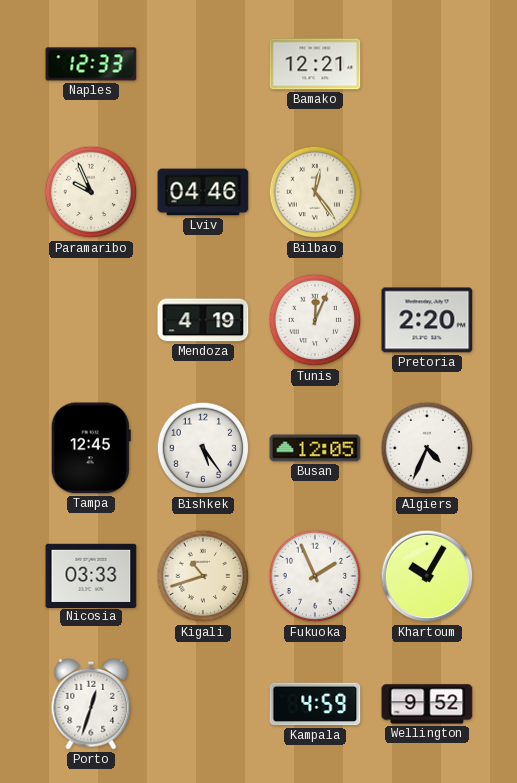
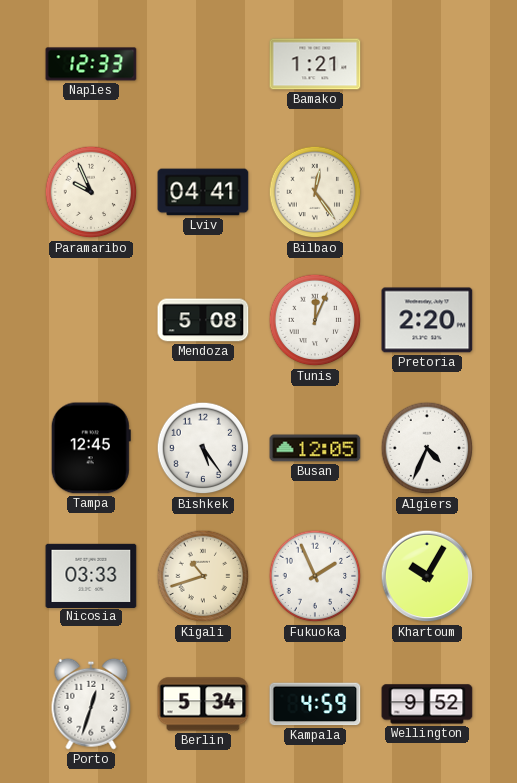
Bamako: 12:21 -> 1:21 (315, 64)
Lviv: 04:46 -> 04:41 (203, 192)
Mendoza: 4:19 -> 5:08 (203, 320)
Berlin: none -> 5:34 (203, 704)
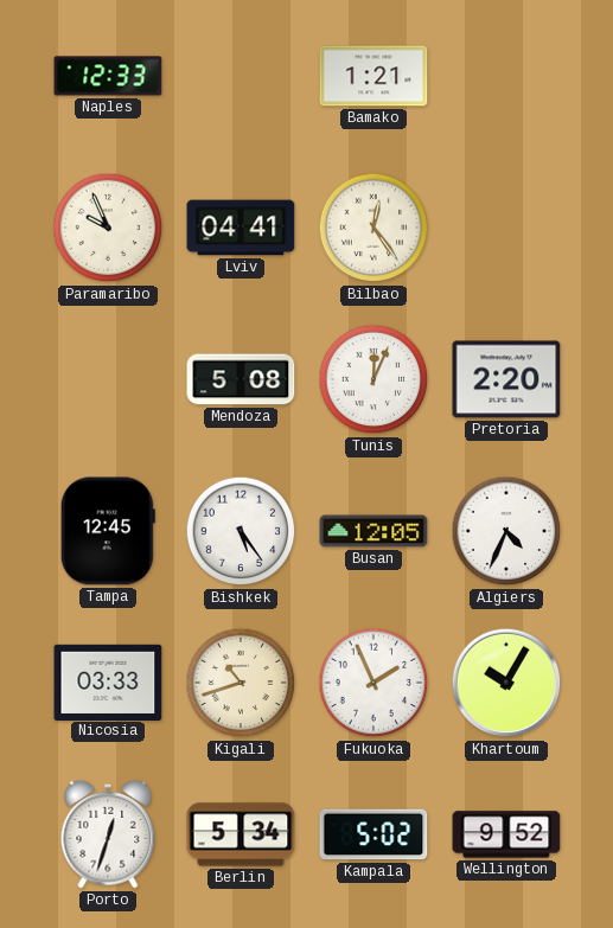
Kampala: 4:59 -> 5:02 (373, 834)
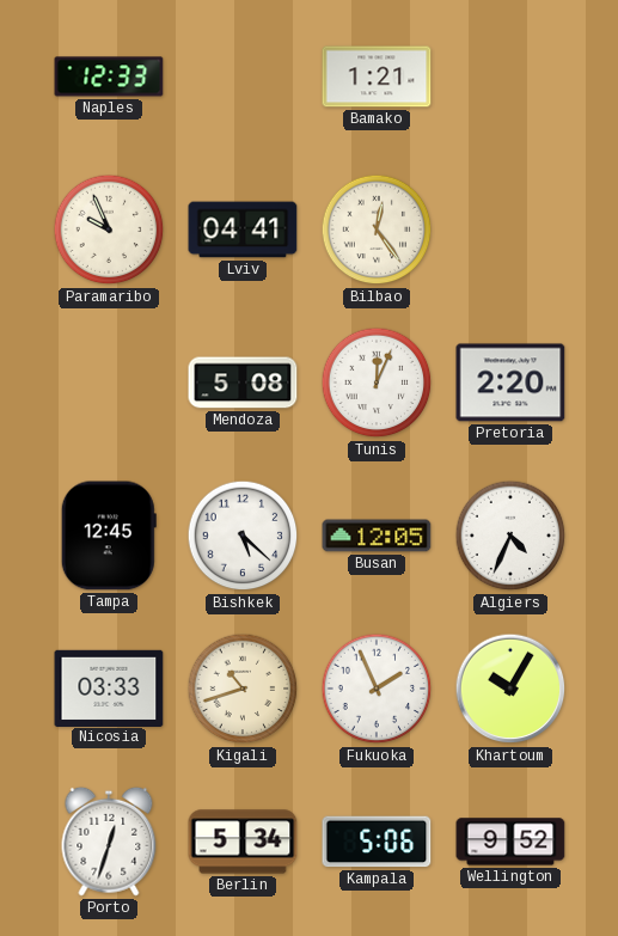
Bishkek: 5:24 -> 5:22 (243, 536)
Kampala: 5:02 -> 5:06 (377, 842)
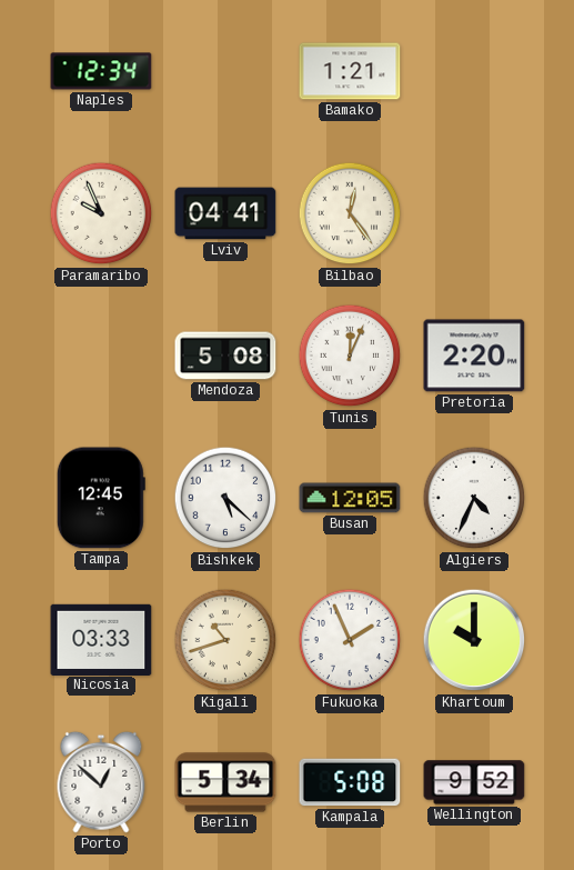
Naples: 12:33 -> 12:34 (101, 71)
Khartoum: 10:05 -> 10:00 (474, 640)
Porto: 12:33 -> 12:52 (101, 782)
Kampala: 5:06 -> 5:08 (350, 782)
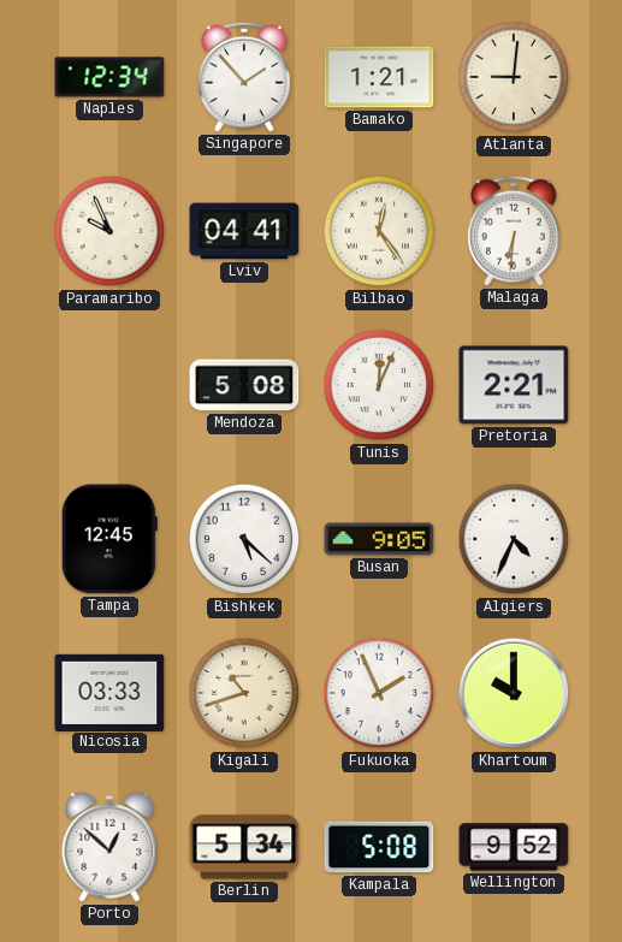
Singapore: none -> 1:53 (244, 77)
Atlanta: none -> 9:01 (514, 77)
Malaga: none -> 6:31 (514, 231)
Pretoria: 2:20 -> 2:21 (514, 385)
Busan: 12:05 -> 9:05 (379, 539)
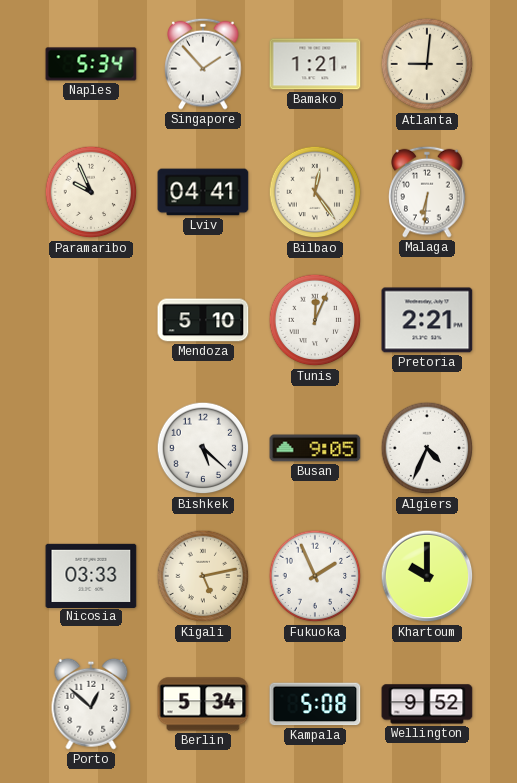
Naples: 12:34 -> 5:34 (91, 64)
Mendoza: 5:08 -> 5:10 (203, 320)
Tampa: 12:45 -> none (109, 539)
Kigali: 10:42 -> 5:13 (203, 576)
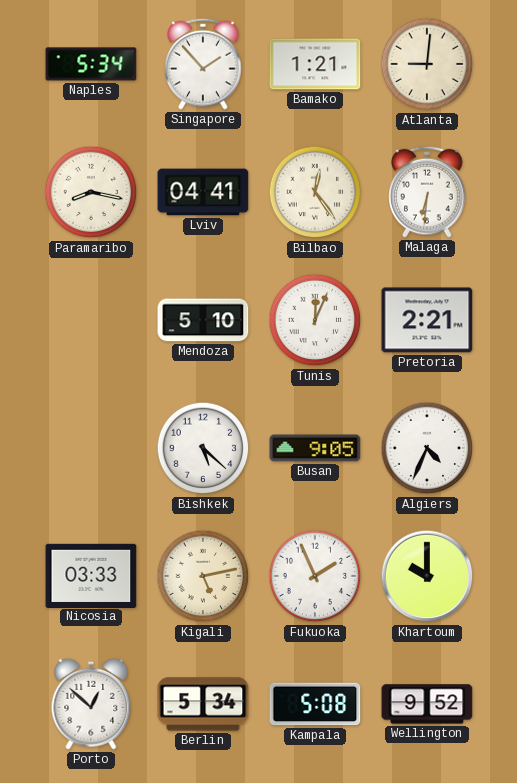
Paramaribo: 9:56 -> 8:17 (91, 192)
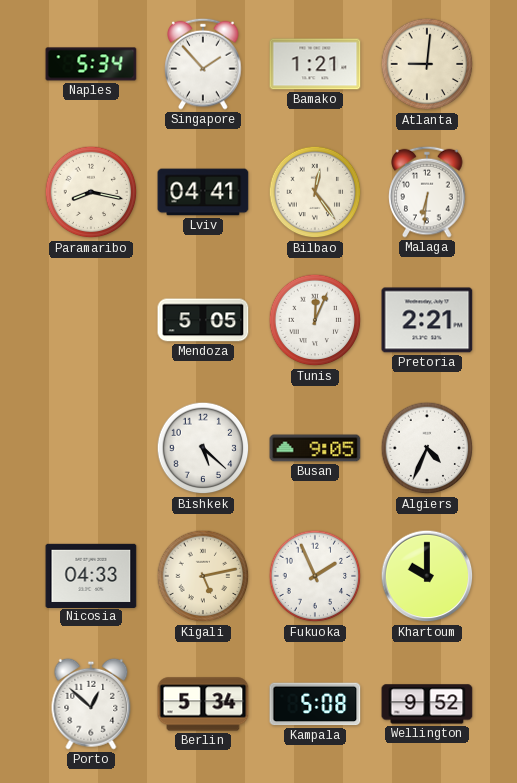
Mendoza: 5:10 -> 5:05 (203, 320)
Nicosia: 03:33 -> 04:33 (91, 575)
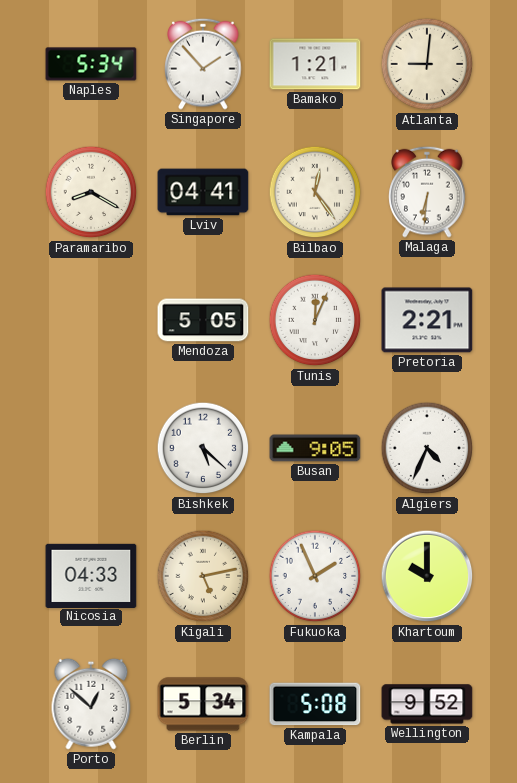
Paramaribo: 8:17 -> 8:20 (91, 192)
